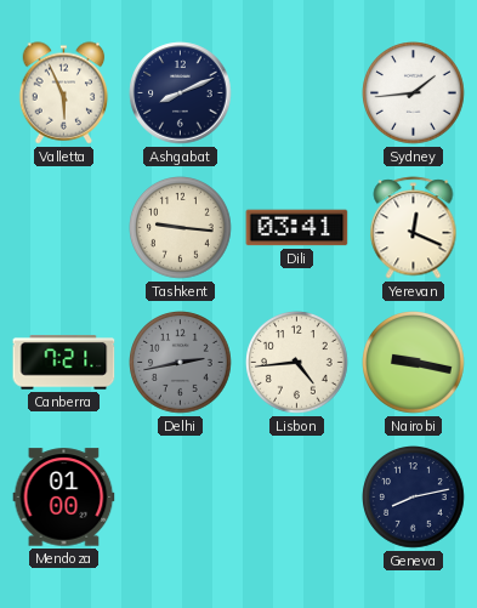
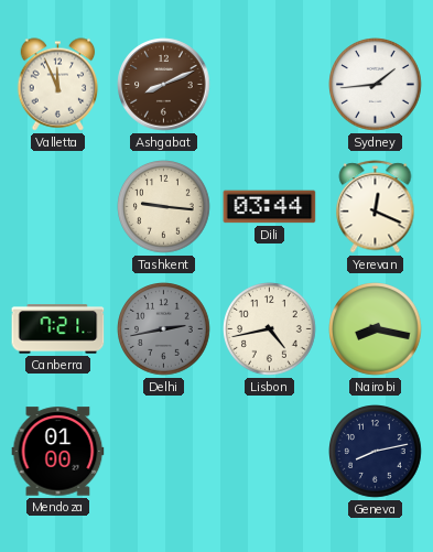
Valletta: 5:56 -> 11:56 (58, 85)
Ashgabat dial: navy -> brown (164, 85)
Dili: 03:41 -> 03:44 (270, 207)
Lisbon: 4:44 -> 4:43 (270, 329)
Nairobi: 9:17 -> 8:17 (376, 329)
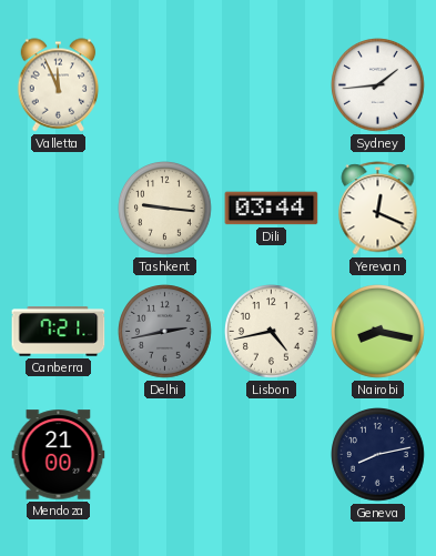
Ashgabat: 8:11 -> none (164, 85)
Mendoza: 01:00 -> 21:00 (59, 455)
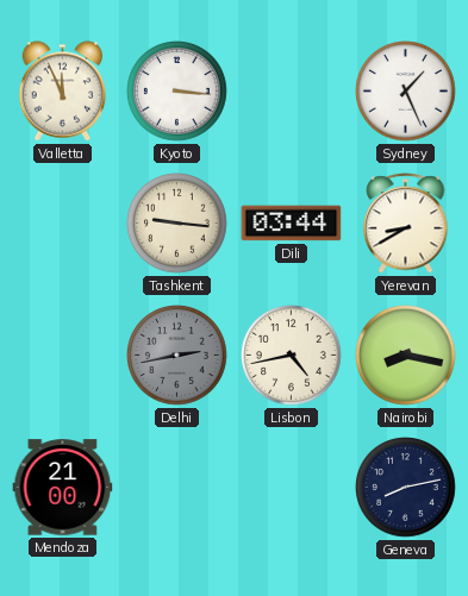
Kyoto: none -> 3:16 (177, 92)
Sydney: 1:44 -> 1:26 (406, 92)
Yerevan: 12:19 -> 8:40 (406, 224)
Canberra: 7:21 -> none (59, 332)
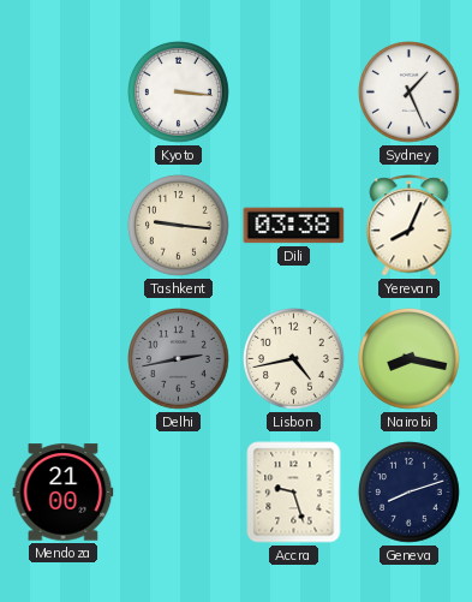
Valletta: 11:56 -> none (63, 92)
Dili: 03:44 -> 03:38 (294, 226)
Yerevan: 8:40 -> 8:04 (410, 226)
Accra: none -> 9:27 (294, 493)
Geneva: 8:13 -> 8:12 (410, 493)
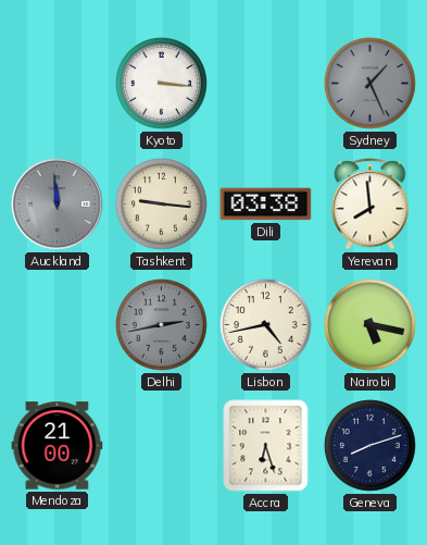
Sydney dial: white -> grey (371, 84)
Auckland: none -> 11:59 (58, 205)
Yerevan: 8:04 -> 7:59 (371, 205)
Nairobi: 8:17 -> 5:17 (371, 325)
Accra: 9:27 -> 6:27 (266, 446)
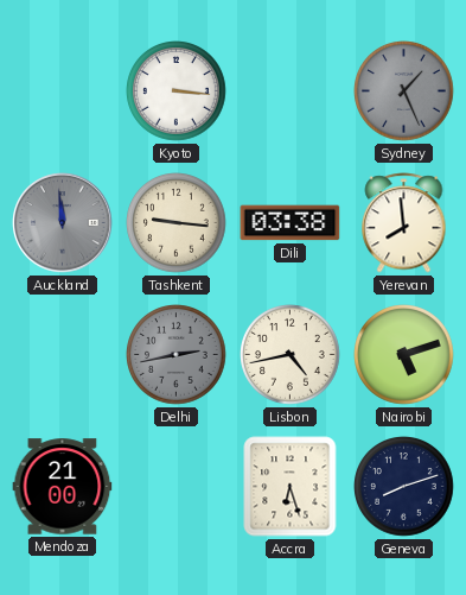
Nairobi: 5:17 -> 5:12 (404, 355)
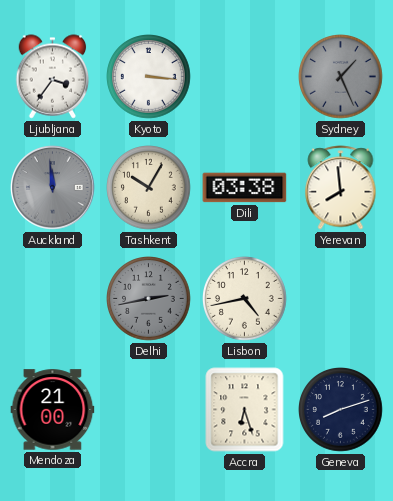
Ljubljana: none -> 3:36 (53, 77)
Tashkent: 9:16 -> 10:05 (149, 188)
Nairobi: 5:12 -> none (404, 355)
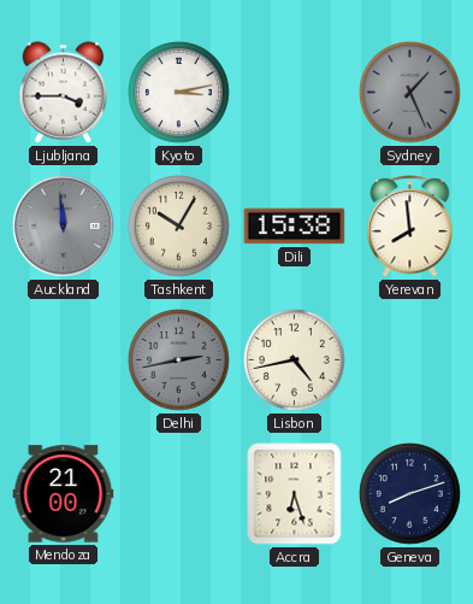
Ljubljana: 3:36 -> 3:45 (64, 93)
Kyoto: 3:16 -> 3:13 (179, 93)
Dili: 03:38 -> 15:38 (295, 227)
